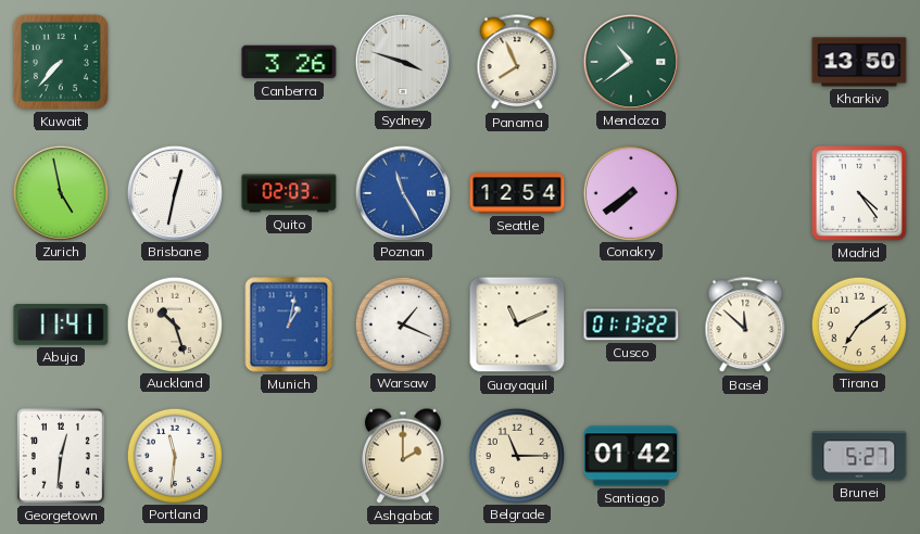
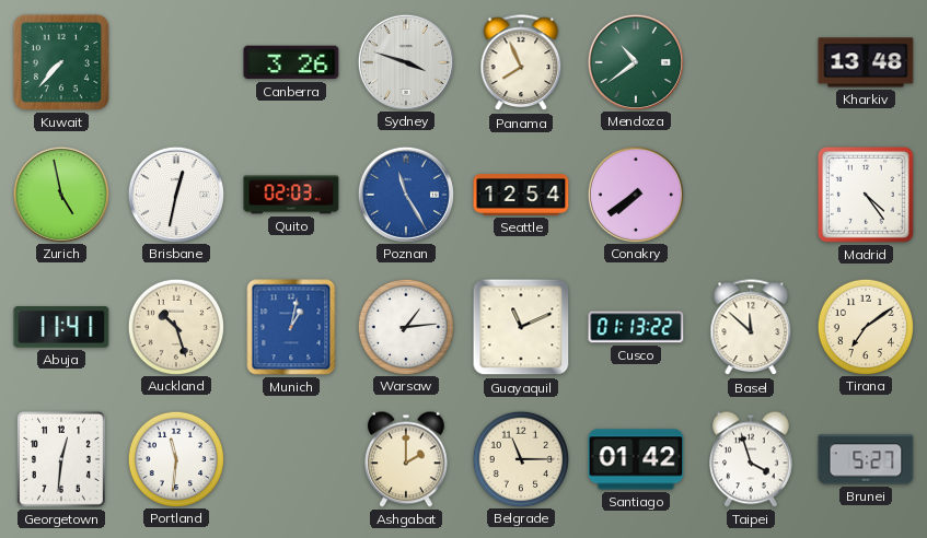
Kharkiv: 13:50 -> 13:48 (866, 62)
Warsaw: 1:19 -> 1:14 (405, 326)
Taipei: none -> 3:57 (752, 459)
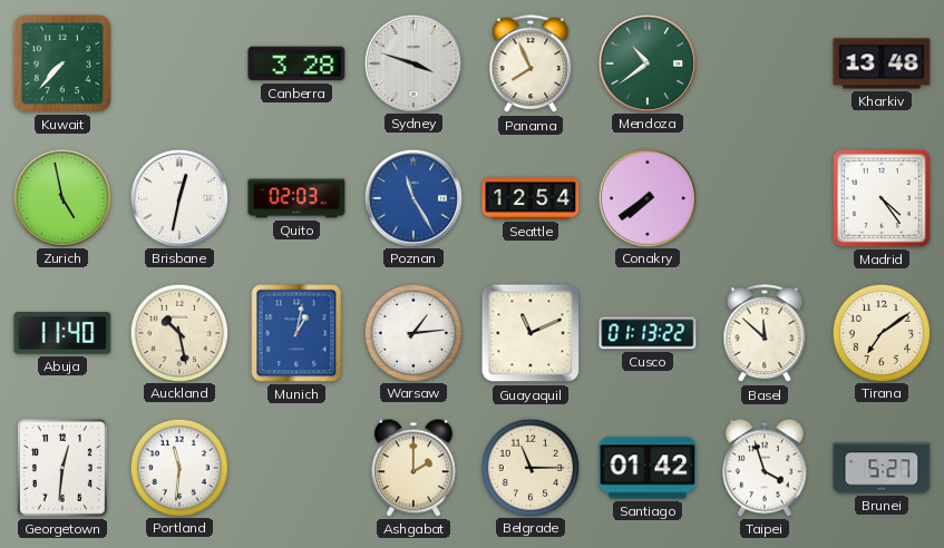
Canberra: 3:26 -> 3:28 (296, 63)
Abuja: 11:41 -> 11:40 (62, 333)
Auckland: 10:27 -> 10:28 (178, 332)
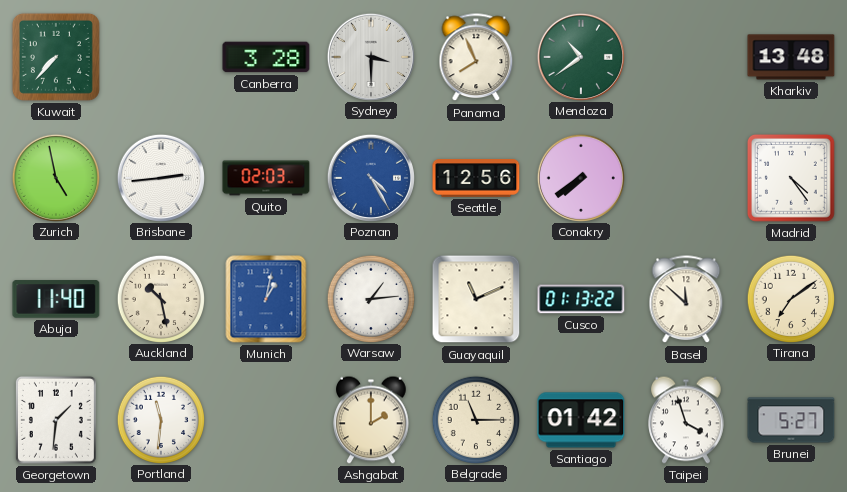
Sydney: 3:48 -> 3:30 (370, 56)
Brisbane: 12:32 -> 2:44 (160, 177)
Poznan: 11:25 -> 4:25 (370, 177)
Seattle: 12:54 -> 12:56 (476, 178)
Georgetown: 12:31 -> 1:31 (56, 420)
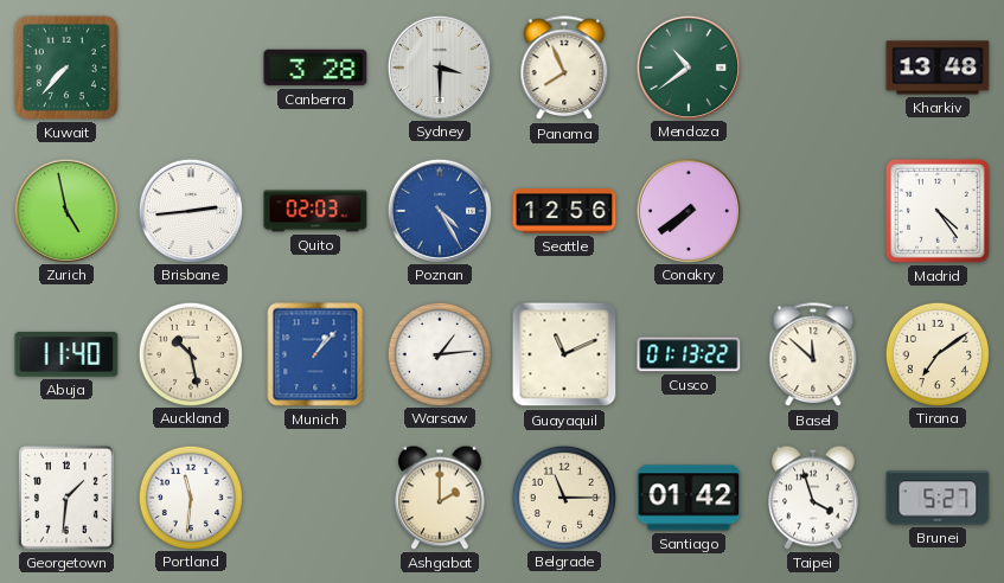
Munich: 1:02 -> 1:07 (315, 354)
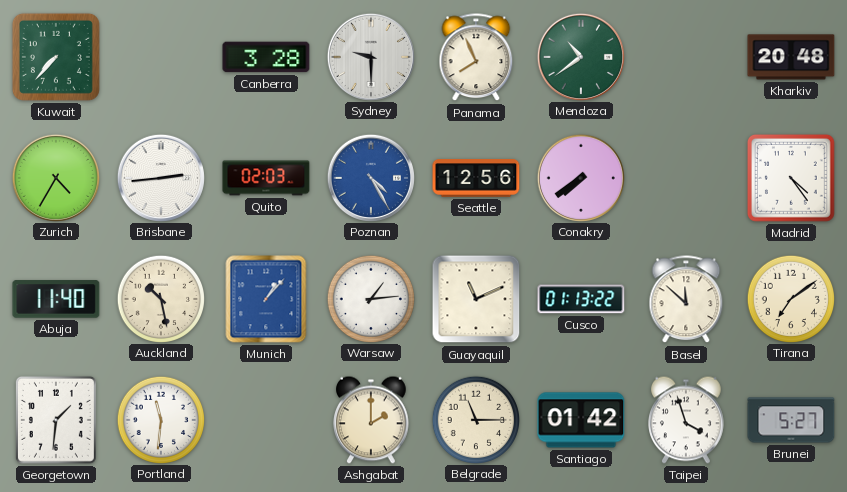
Sydney: 3:30 -> 9:30 (370, 56)
Kharkiv: 13:48 -> 20:48 (791, 57)
Zurich: 4:58 -> 4:35 (55, 177)
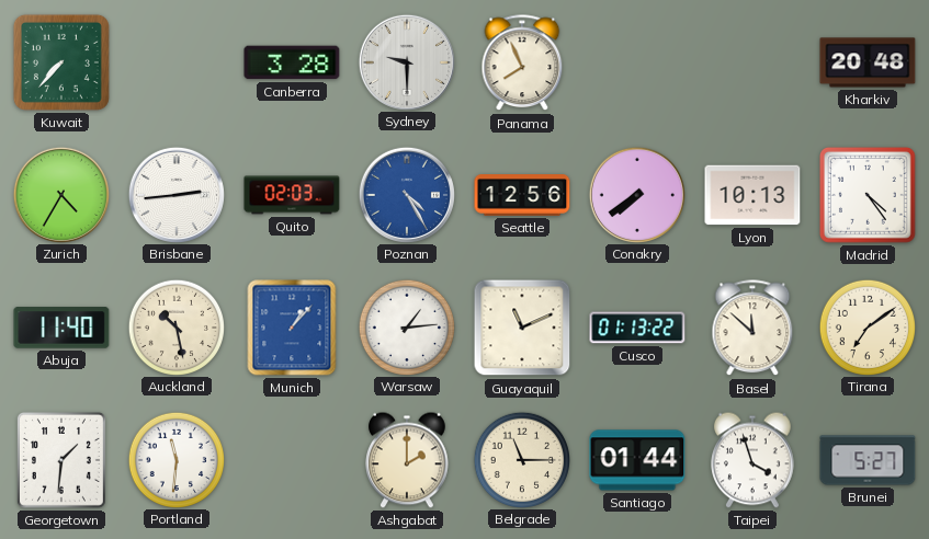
Mendoza: 10:39 -> none (580, 56)
Lyon: none -> 10:13 (752, 195)
Santiago: 01:42 -> 01:44 (637, 460)
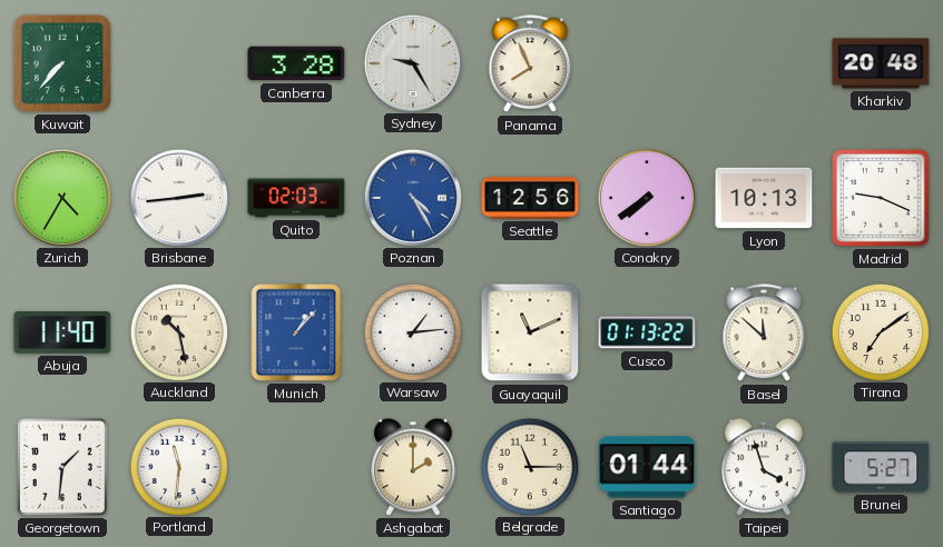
Sydney: 9:30 -> 9:25 (412, 62)
Madrid: 4:24 -> 9:19 (882, 199)
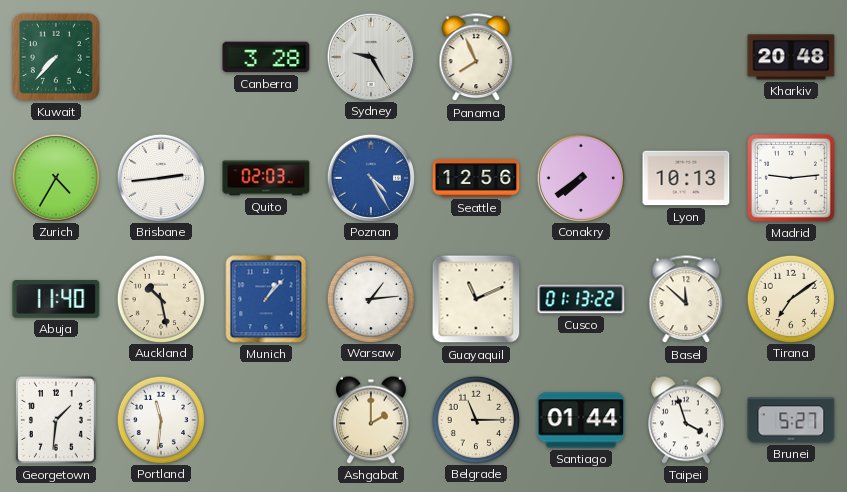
Madrid: 9:19 -> 9:14 (792, 179)
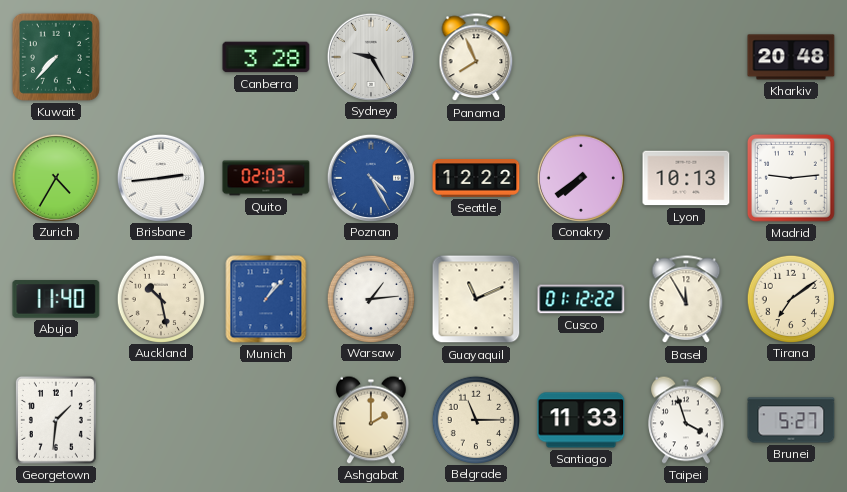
Seattle: 12:56 -> 12:22 (476, 178)
Cusco: 01:13 -> 01:12 (581, 299)
Basel: 11:52 -> 11:55 (686, 300)
Portland: 11:31 -> none (160, 419)
Santiago: 01:44 -> 11:33 (581, 420)
